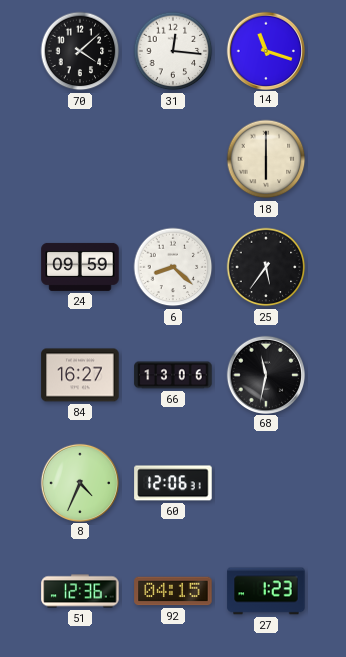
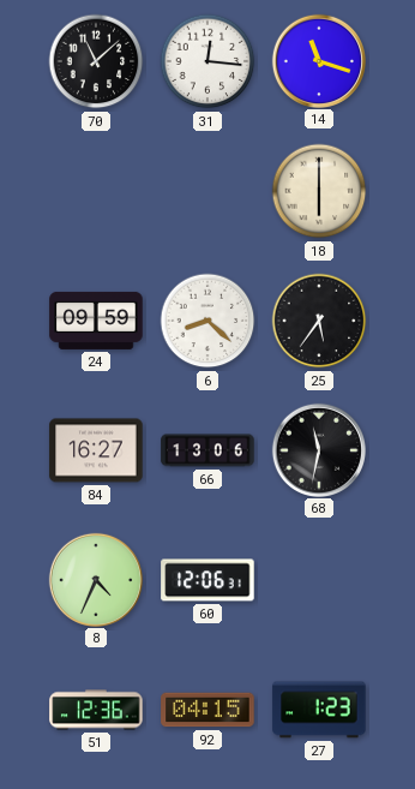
70: 4:08 -> 11:08 (96, 61)
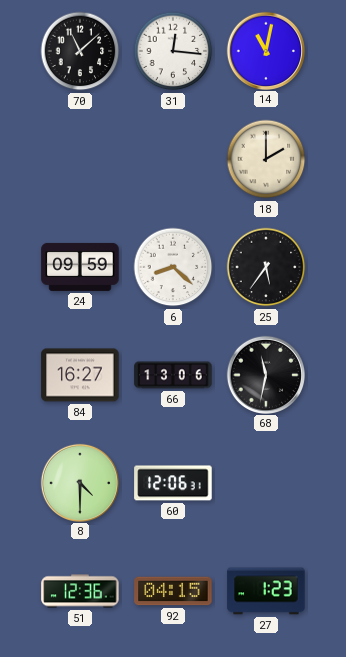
14: 11:18 -> 11:02 (265, 50)
18: 6:00 -> 2:00 (266, 159)
8: 4:34 -> 4:30 (79, 482)
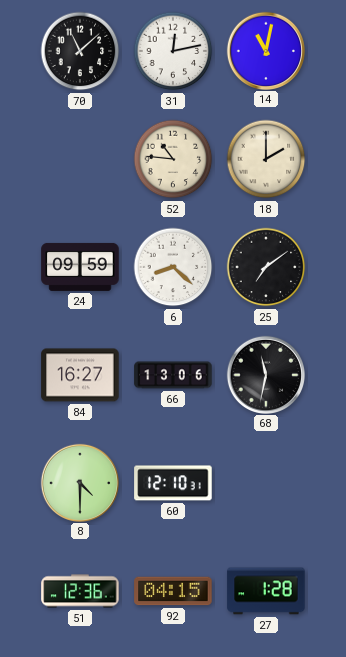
31: 12:16 -> 12:13 (173, 51)
52: none -> 10:46 (173, 159)
25: 5:36 -> 7:09 (266, 267)
60: 12:06 -> 12:10 (173, 483)
27: 1:23 -> 1:28 (266, 591)
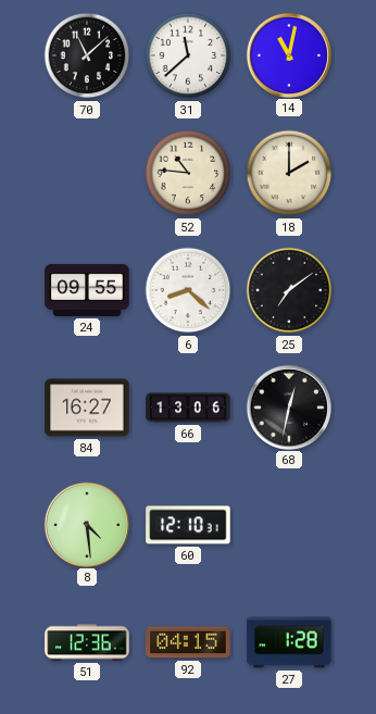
31: 12:13 -> 11:38 (188, 55)
24: 09:59 -> 09:55 (87, 290)
68: 11:32 -> 12:32 (288, 406)
8: 4:30 -> 4:29 (86, 524)
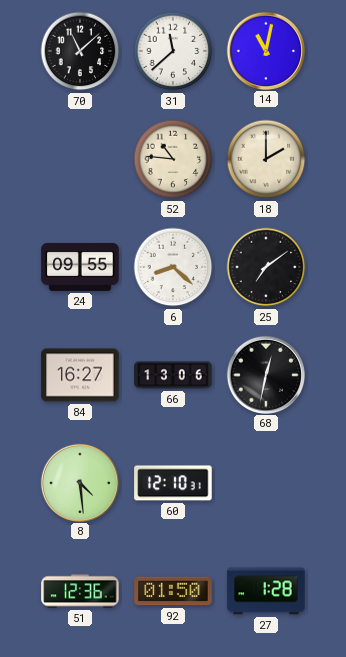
92: 04:15 -> 01:50 (173, 591)
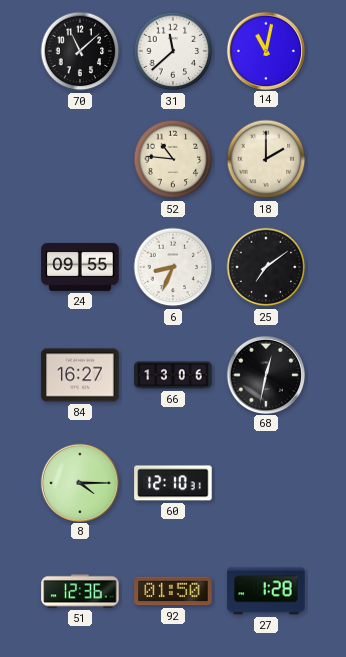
6: 8:22 -> 8:34 (173, 267)
8: 4:29 -> 4:15 (79, 482)
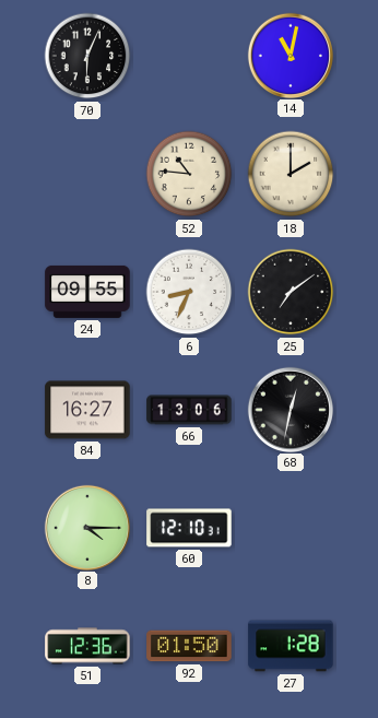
70: 11:08 -> 6:04 (87, 56)
31: 11:38 -> none (173, 51)
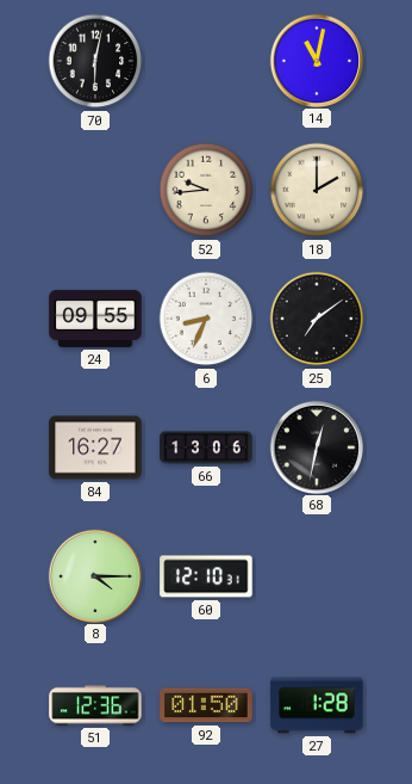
70: 6:04 -> 6:02 (95, 61)
52: 10:46 -> 9:44 (206, 190)
